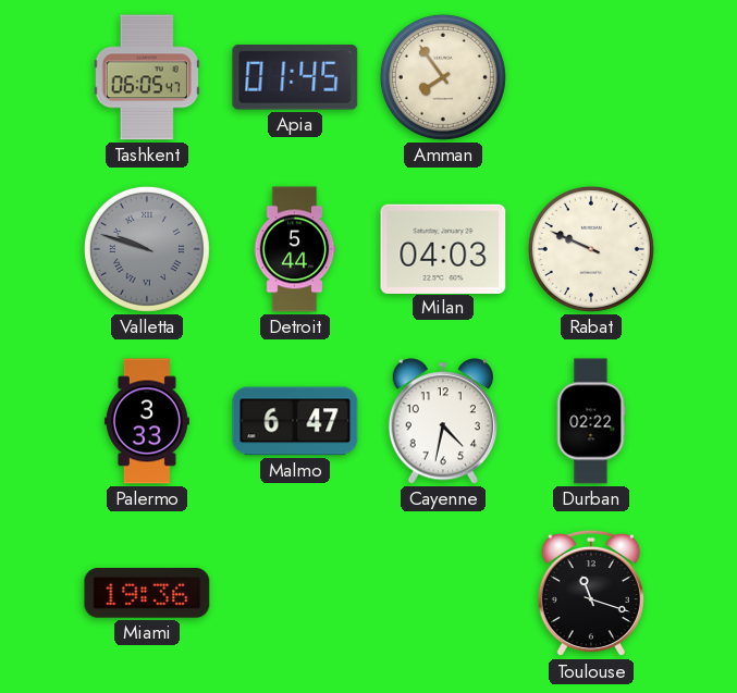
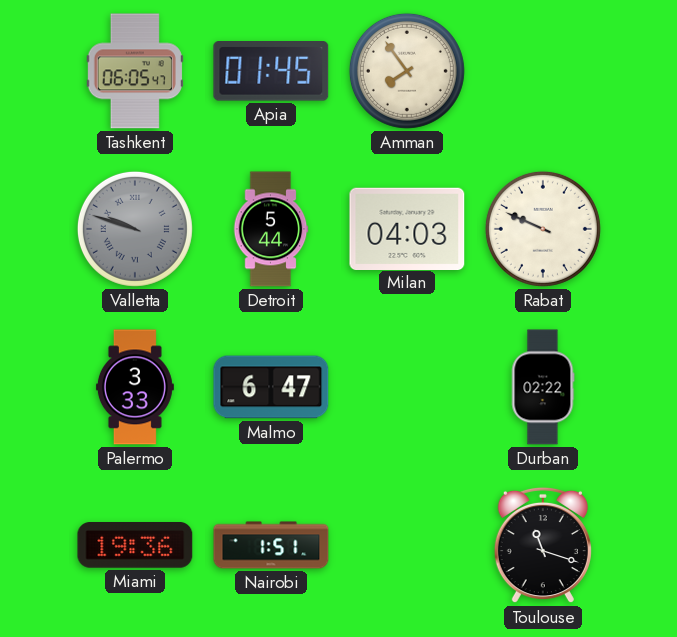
Cayenne: 4:32 -> none (443, 421)
Nairobi: none -> 1:51 (271, 545)
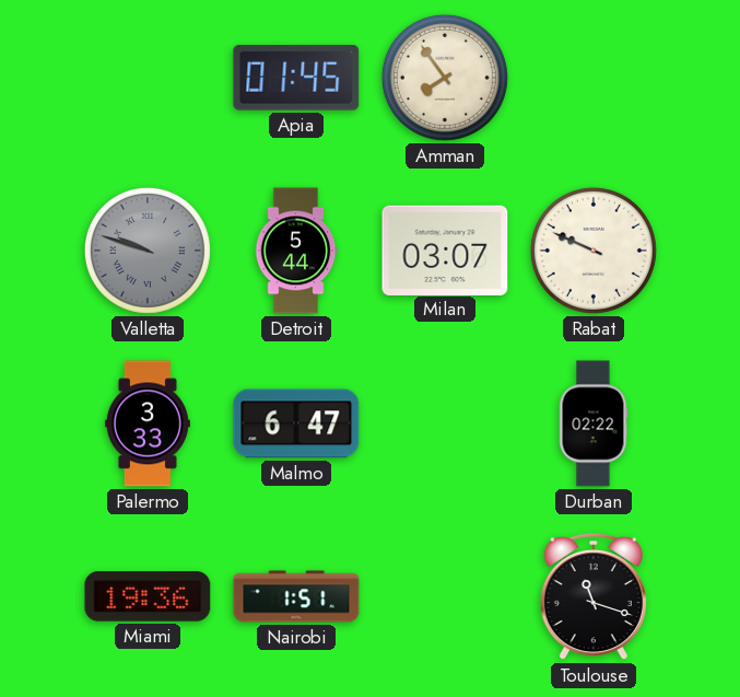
Tashkent: 06:05 -> none (135, 71)
Milan: 04:03 -> 03:07 (445, 249)
